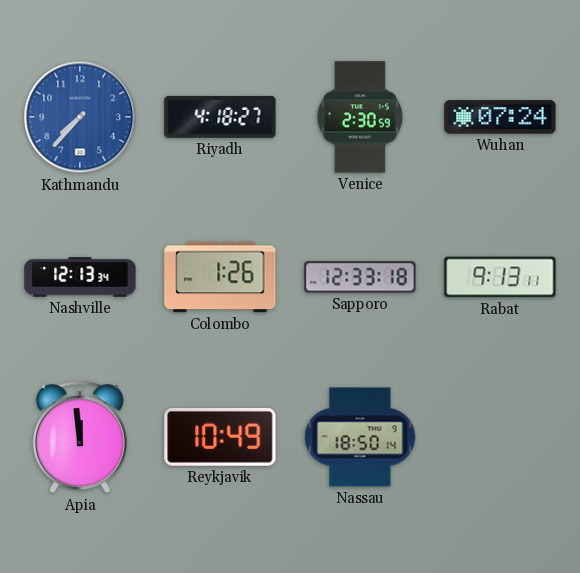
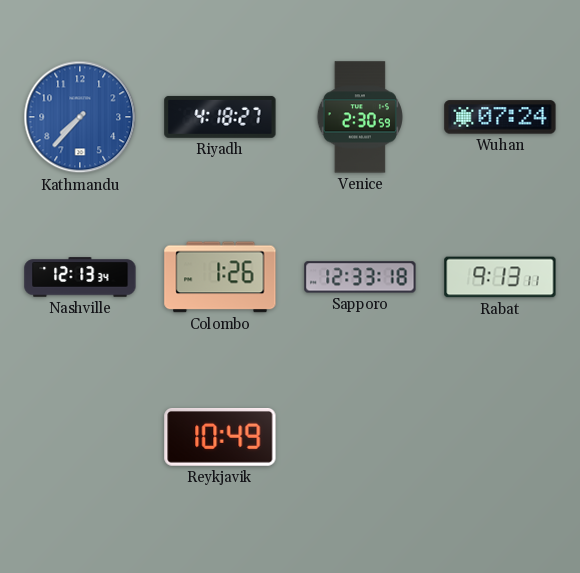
Apia: 11:59 -> none (80, 438)
Nassau: 18:50 -> none (360, 437)
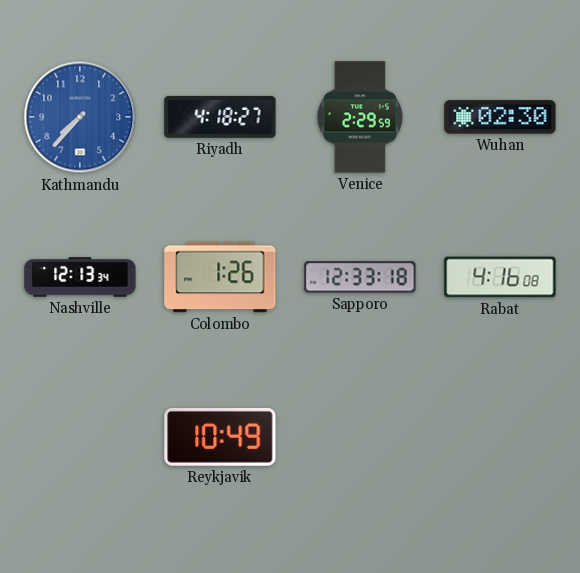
Venice: 2:30 -> 2:29 (360, 117)
Wuhan: 07:24 -> 02:30 (500, 117)
Rabat: 9:13 -> 4:16 (500, 277)
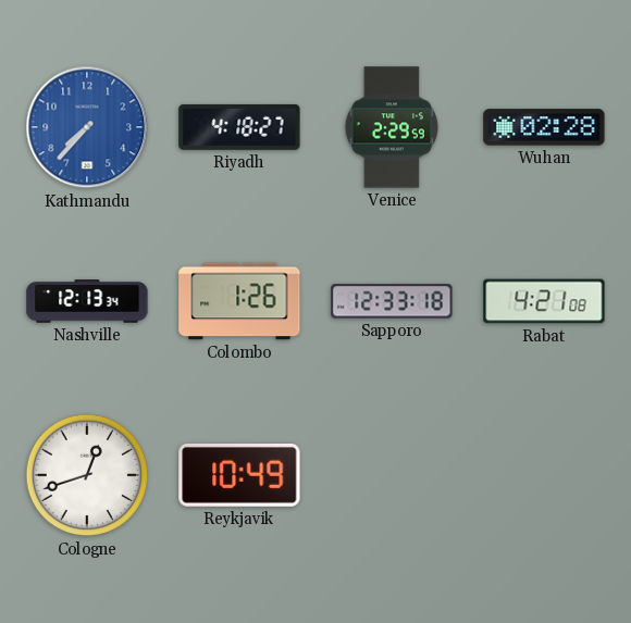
Wuhan: 02:30 -> 02:28 (544, 127)
Rabat: 4:16 -> 4:21 (544, 301)
Cologne: none -> 12:42 (87, 475)
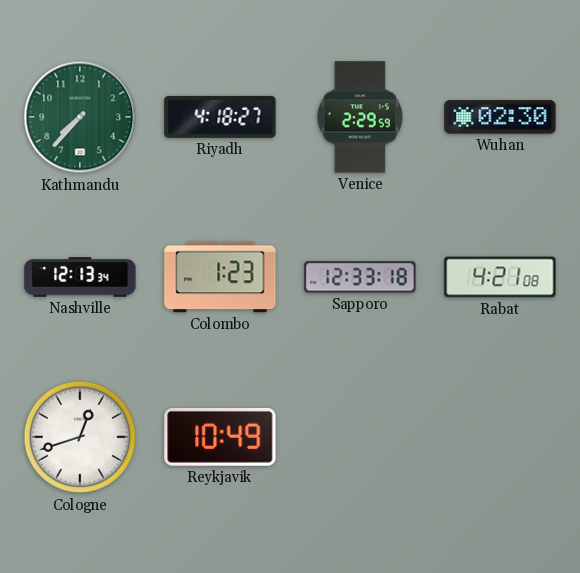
Kathmandu dial: blue -> green (80, 117)
Wuhan: 02:28 -> 02:30 (500, 117)
Colombo: 1:26 -> 1:23 (220, 277)
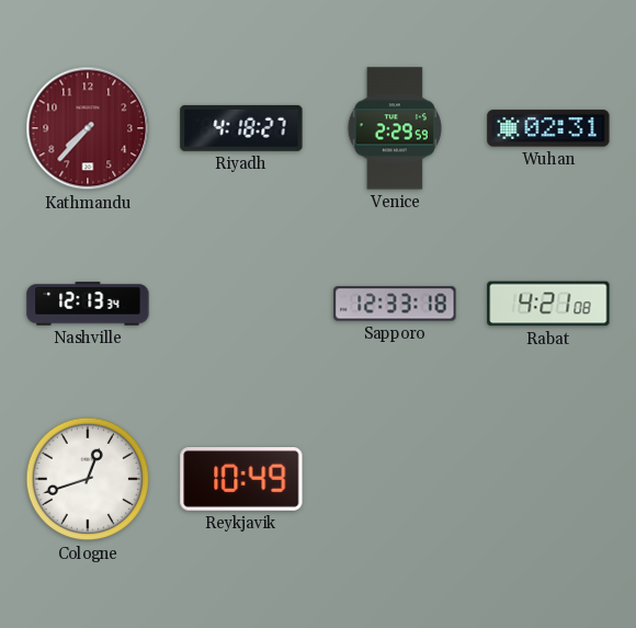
Kathmandu dial: green -> burgundy (88, 128)
Wuhan: 02:30 -> 02:31 (548, 128)
Colombo: 1:23 -> none (220, 277)
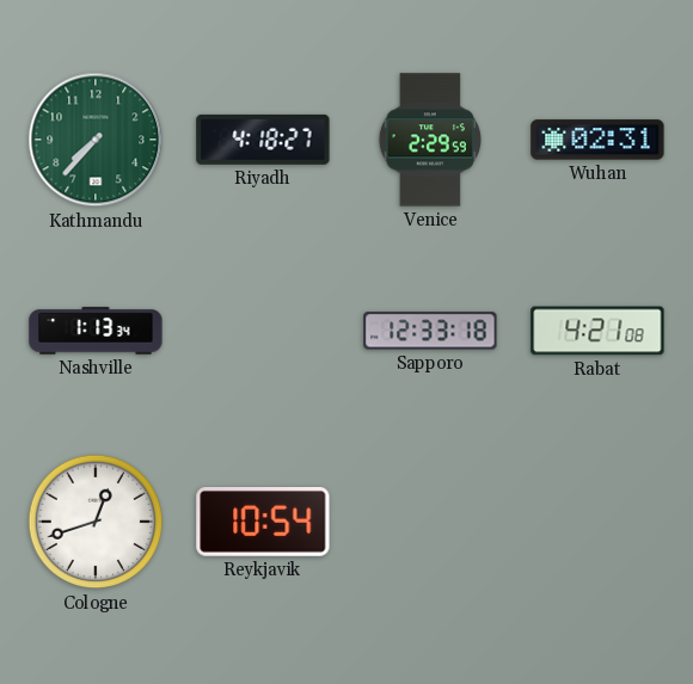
Kathmandu dial: burgundy -> green (96, 140)
Nashville: 12:13 -> 1:13 (96, 331)
Reykjavik: 10:49 -> 10:54 (263, 523)
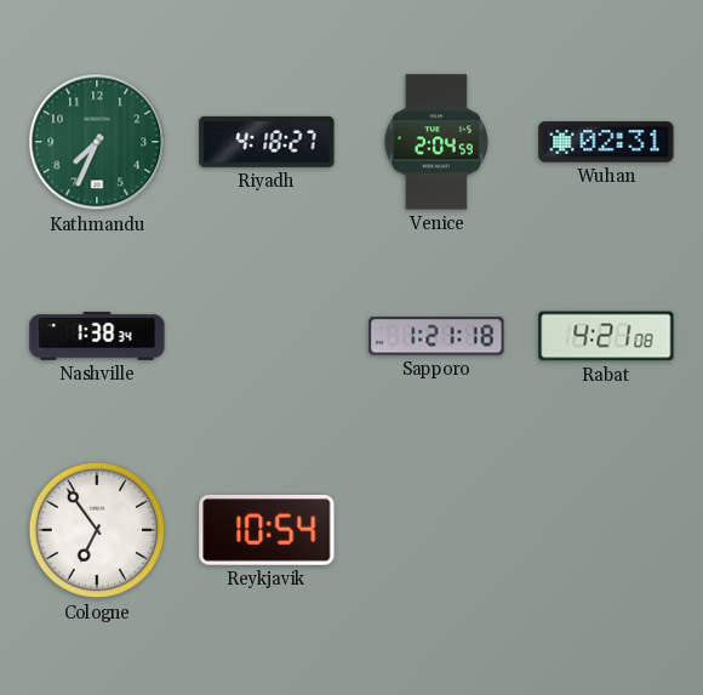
Kathmandu: 7:37 -> 7:34 (97, 142)
Venice: 2:29 -> 2:04 (436, 142)
Nashville: 1:13 -> 1:38 (97, 336)
Sapporo: 12:33 -> 1:21 (436, 336)
Cologne: 12:42 -> 6:54 (97, 530)
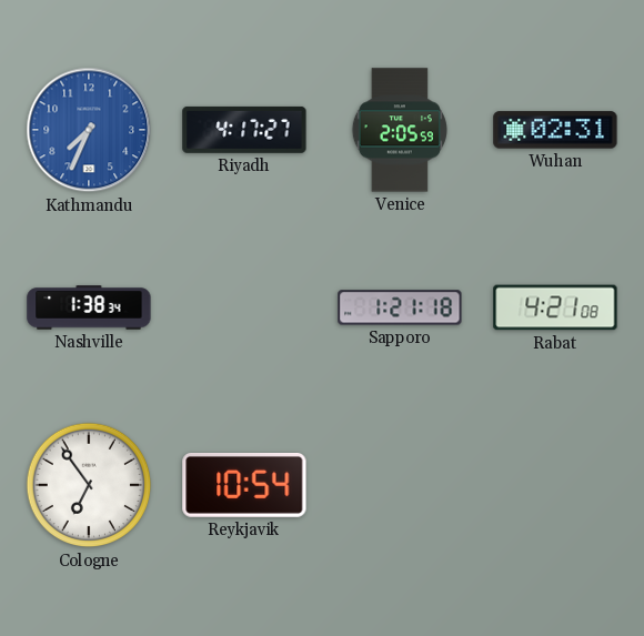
Kathmandu dial: green -> blue (89, 130)
Riyadh: 4:18 -> 4:17 (244, 130)
Venice: 2:04 -> 2:05 (400, 130)
